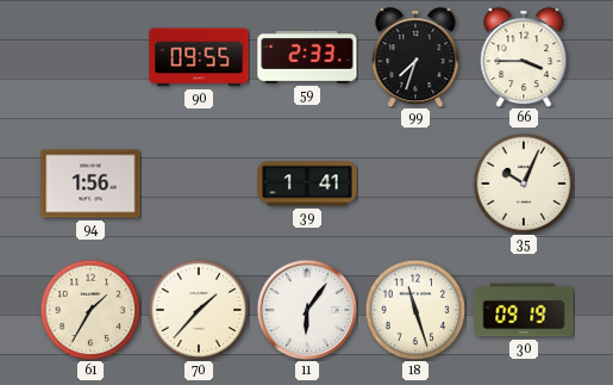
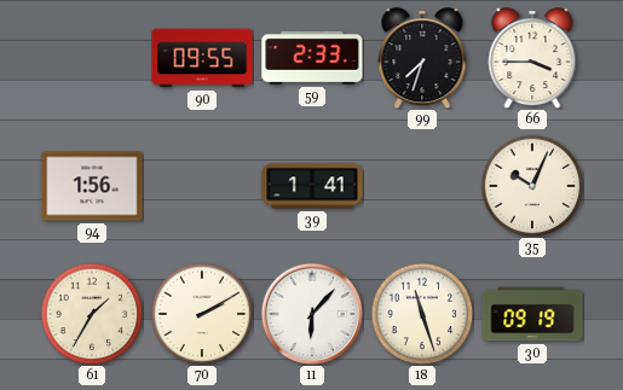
70: 1:37 -> 2:10 (202, 314)
11: 6:06 -> 6:07 (312, 314)
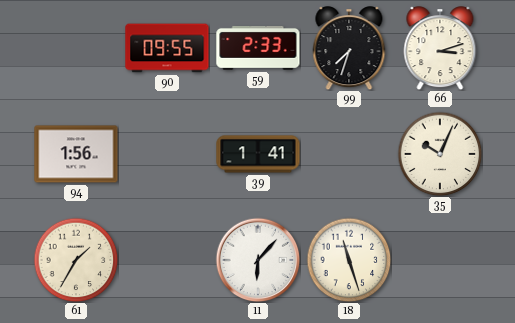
66: 3:45 -> 3:12 (440, 48)
70: 2:10 -> none (202, 314)
30: 09:19 -> none (532, 314)
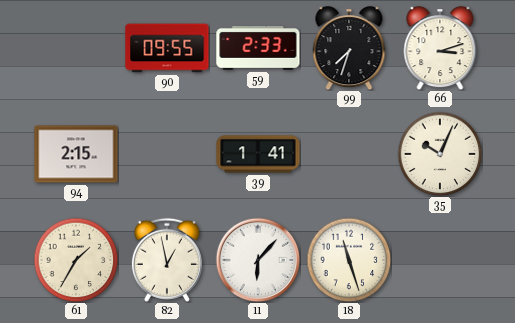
94: 1:56 -> 2:15 (76, 154)
82: none -> 12:58 (167, 260)
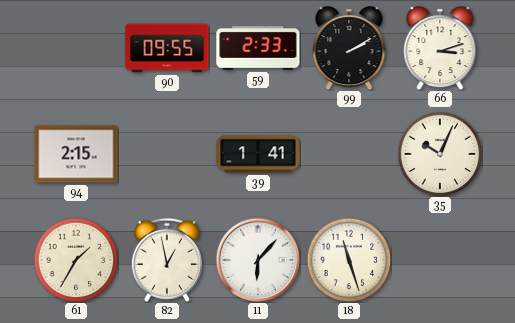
99: 7:33 -> 2:10 (349, 48)
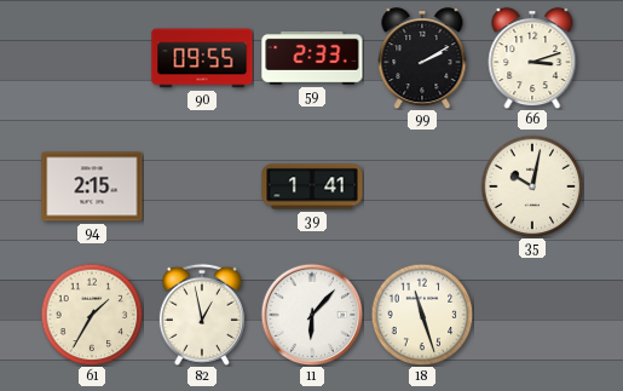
35: 10:04 -> 10:02 (532, 186)
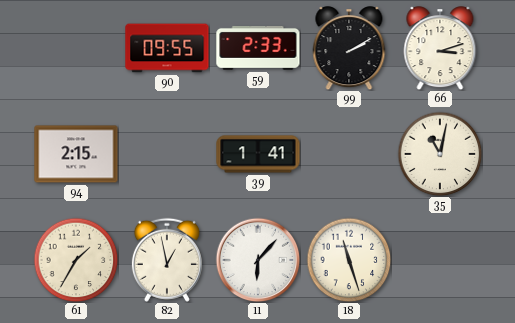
35: 10:02 -> 11:02 (440, 154)
